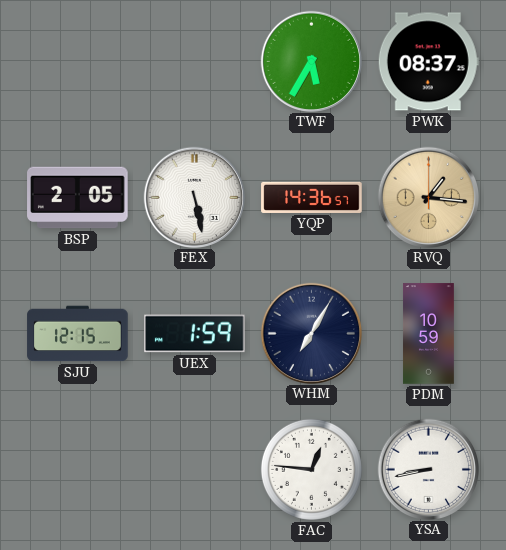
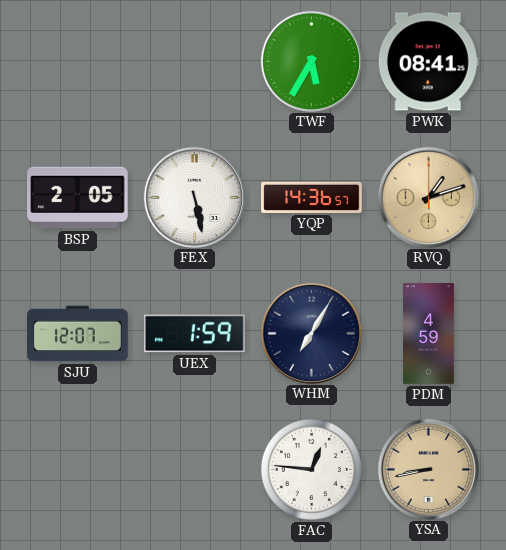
PWK: 08:37 -> 08:41 (428, 62)
RVQ: 1:16 -> 1:12 (428, 197)
SJU: 12:15 -> 12:07 (78, 334)
PDM: 10:59 -> 4:59 (429, 334)
YSA dial: white -> champagne (428, 469)
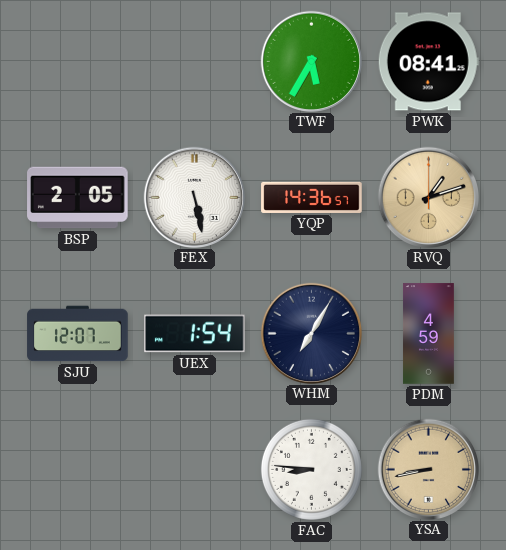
UEX: 1:59 -> 1:54 (195, 334)
FAC: 12:46 -> 8:46 (311, 469)
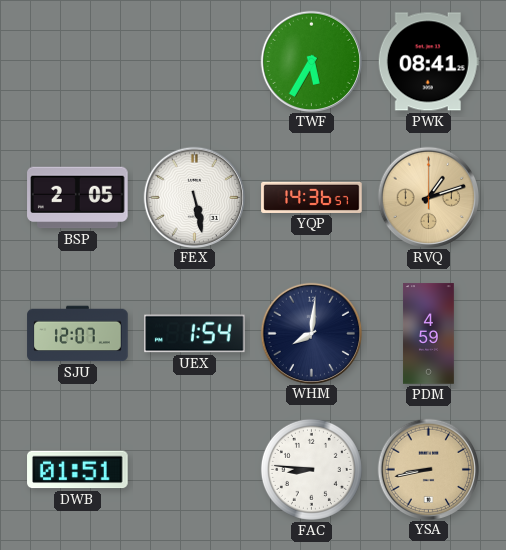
WHM: 7:05 -> 8:01 (311, 333)
DWB: none -> 01:51 (78, 470)
